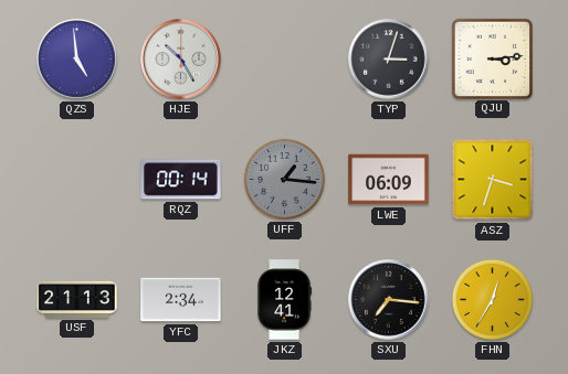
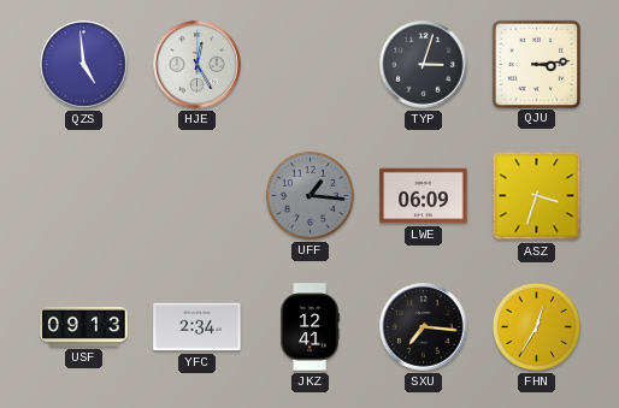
HJE: 10:25 -> 12:25 (198, 65)
RQZ: 00:14 -> none (181, 180)
USF: 21:13 -> 09:13 (84, 326)
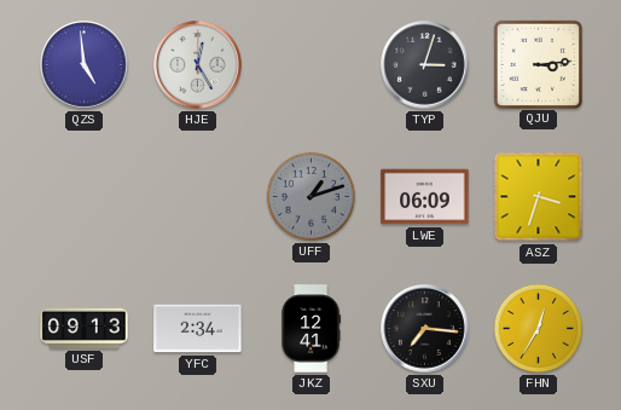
UFF: 1:16 -> 1:12 (310, 196)
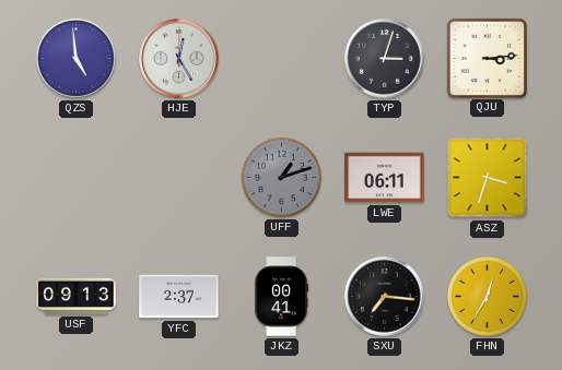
LWE: 06:09 -> 06:11 (385, 178)
YFC: 2:34 -> 2:37 (179, 297)
JKZ: 12:41 -> 00:41 (281, 297)
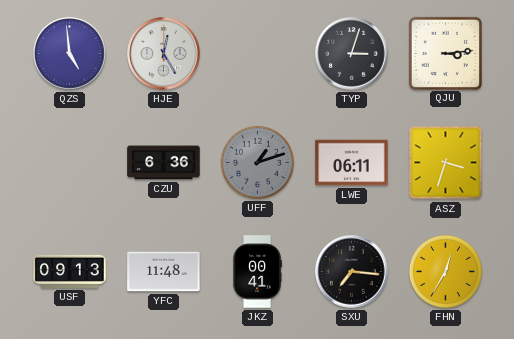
CZU: none -> 6:36 (164, 163)
YFC: 2:37 -> 11:48 (164, 272)
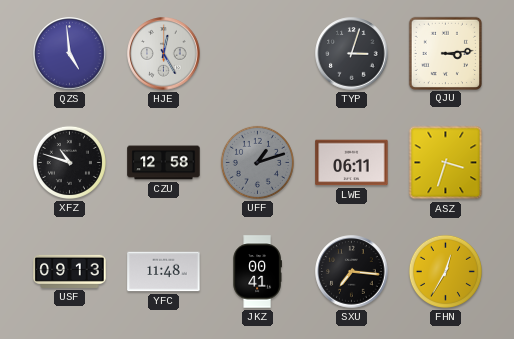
XFZ: none -> 10:48 (69, 162)
CZU: 6:36 -> 12:58 (164, 163)
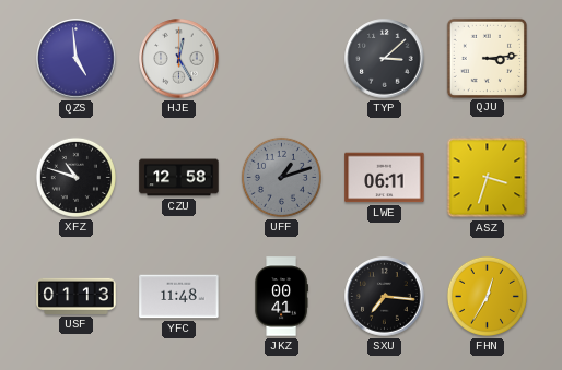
TYP: 3:03 -> 3:08 (385, 59)
USF: 09:13 -> 01:13 (77, 296)
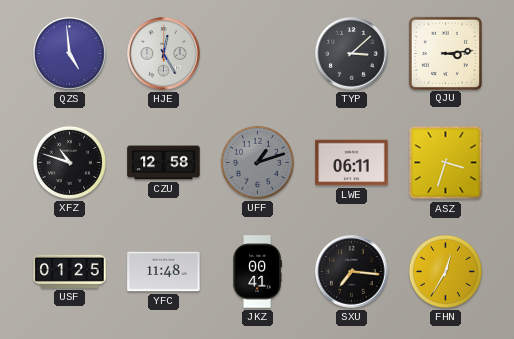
USF: 01:13 -> 01:25 (70, 271)
